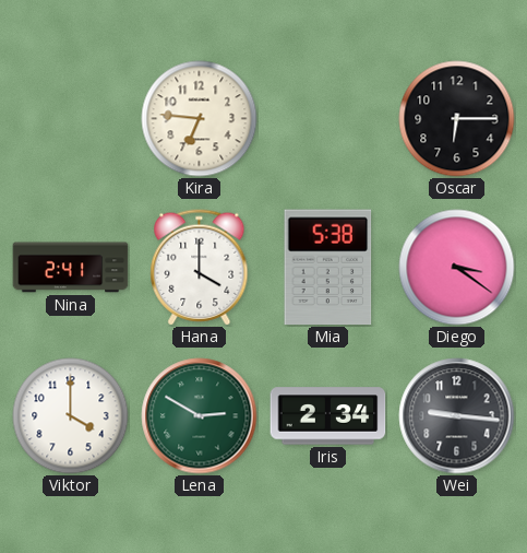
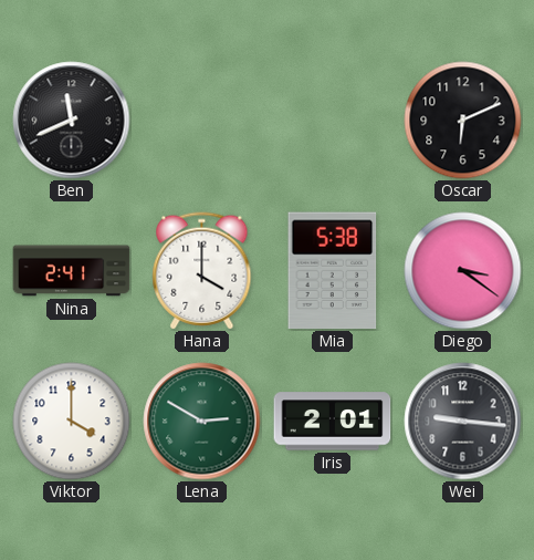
Ben: none -> 11:41 (72, 121)
Kira: 6:46 -> none (200, 119)
Oscar: 6:15 -> 6:11 (463, 121)
Iris: 2:34 -> 2:01 (333, 422)
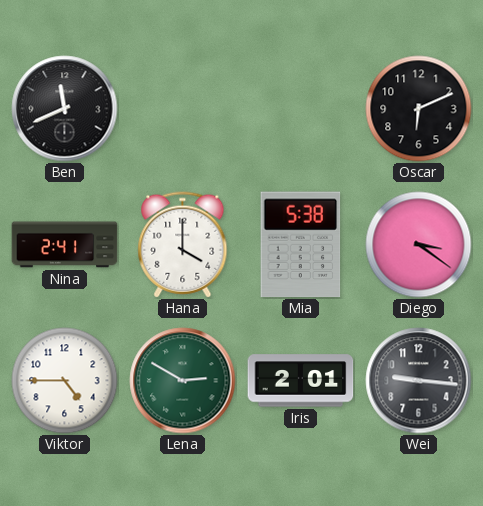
Viktor: 4:00 -> 4:45 (65, 381)
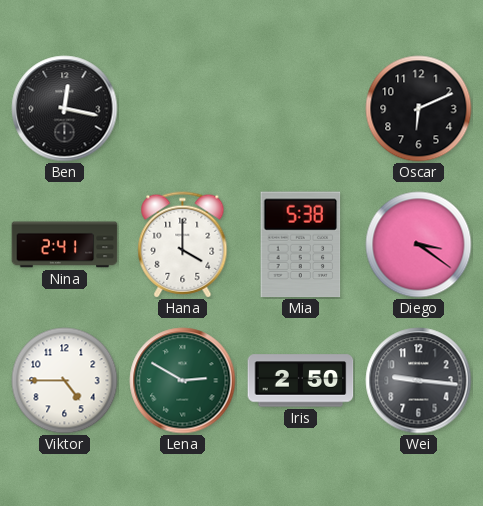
Ben: 11:41 -> 12:17 (65, 109)
Iris: 2:01 -> 2:50 (301, 381)
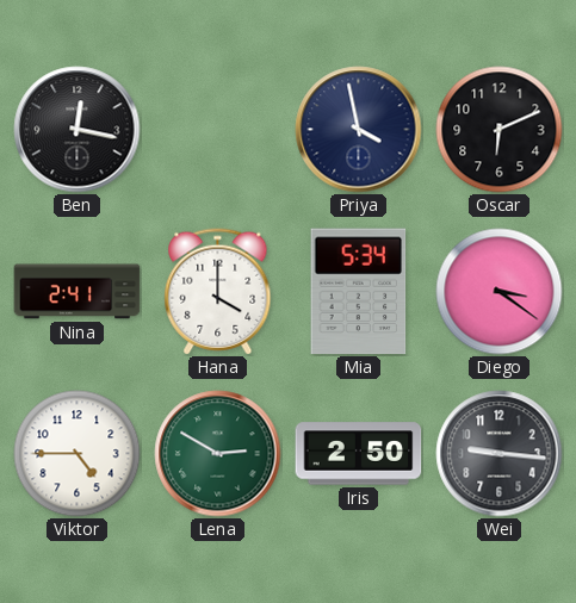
Priya: none -> 3:58 (359, 130)
Mia: 5:38 -> 5:34 (359, 292)
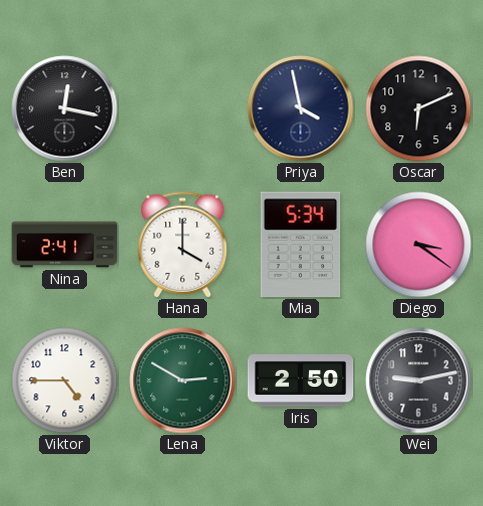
Wei: 9:16 -> 9:13 (419, 381)
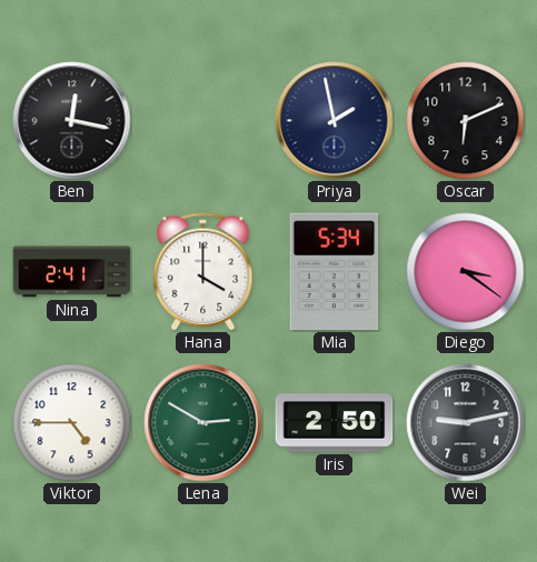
Priya: 3:58 -> 1:58 (335, 121)
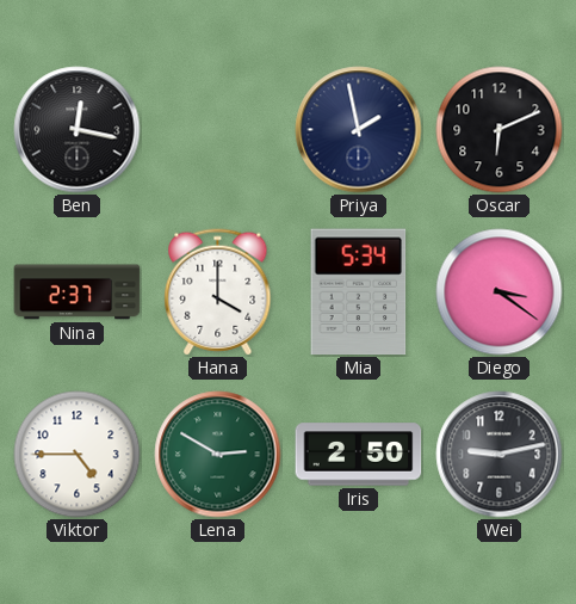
Nina: 2:41 -> 2:37 (78, 292)
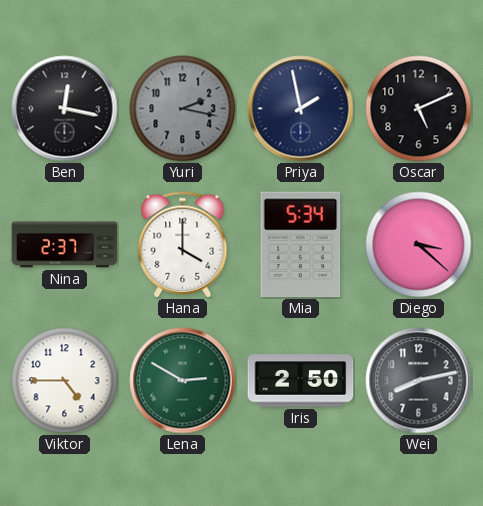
Yuri: none -> 2:17 (183, 109)
Oscar: 6:11 -> 5:11 (419, 109)
Diego: 3:21 -> 3:22 (419, 245)
Wei: 9:13 -> 8:13 (419, 381)
